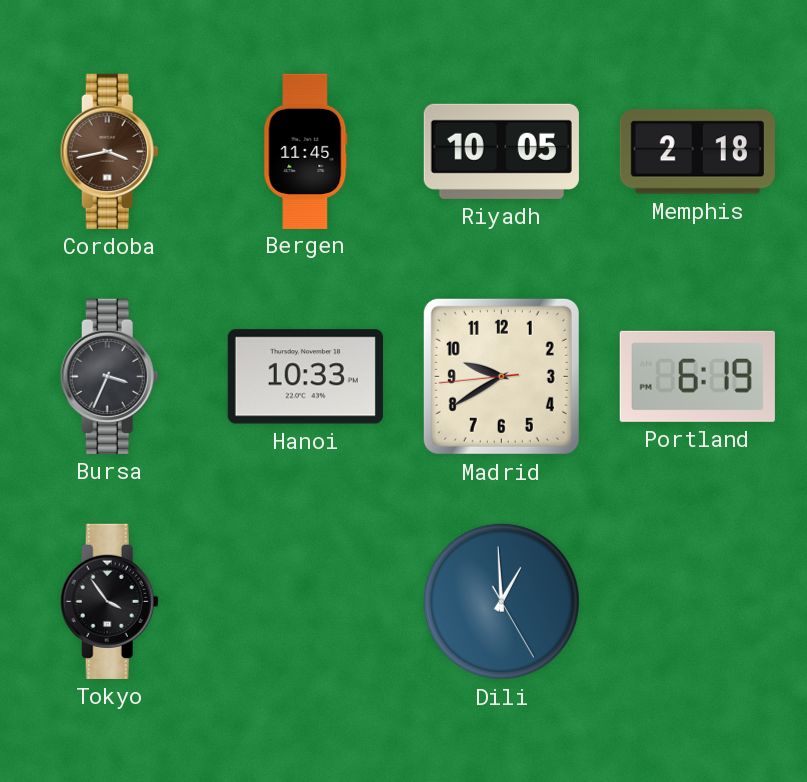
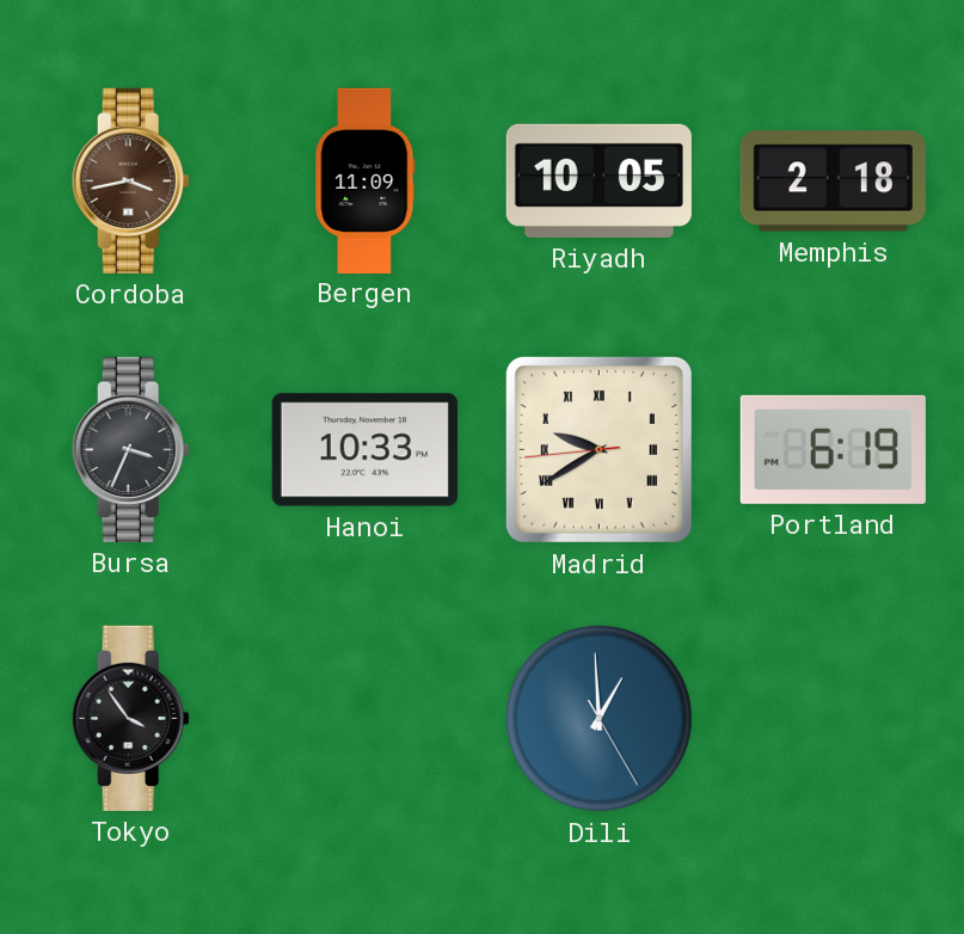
Bergen: 11:45 -> 11:09 (366, 180)
Madrid numerals: Arabic -> Roman (598, 449)
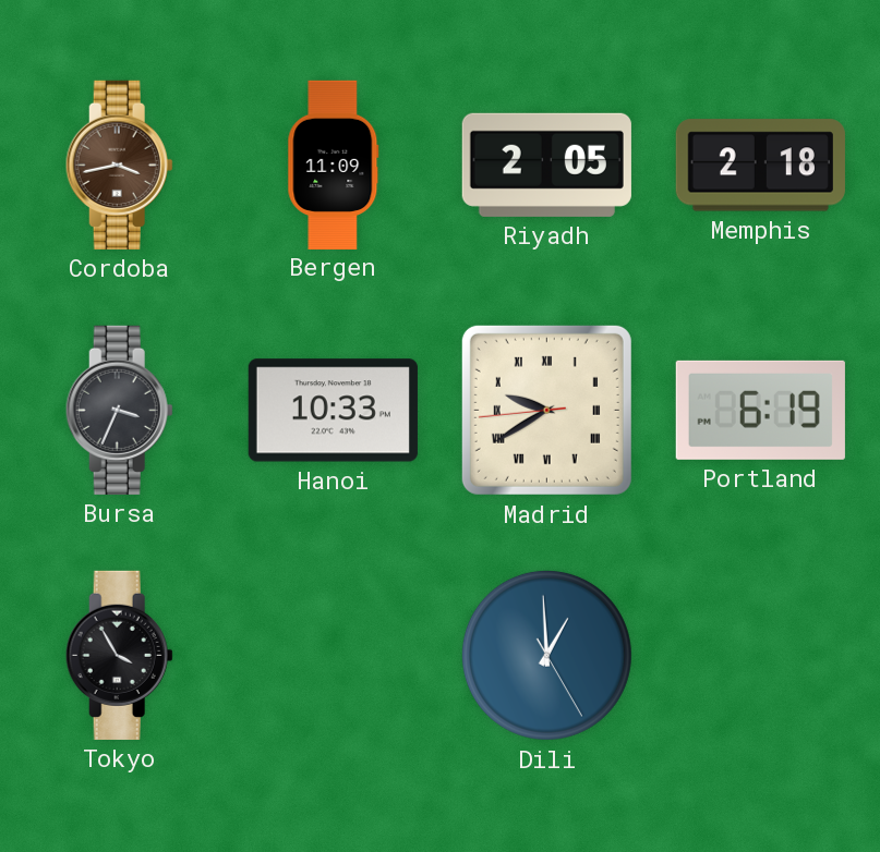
Riyadh: 10:05 -> 2:05 (546, 165)
Tokyo: 3:54 -> 3:55 (119, 655)
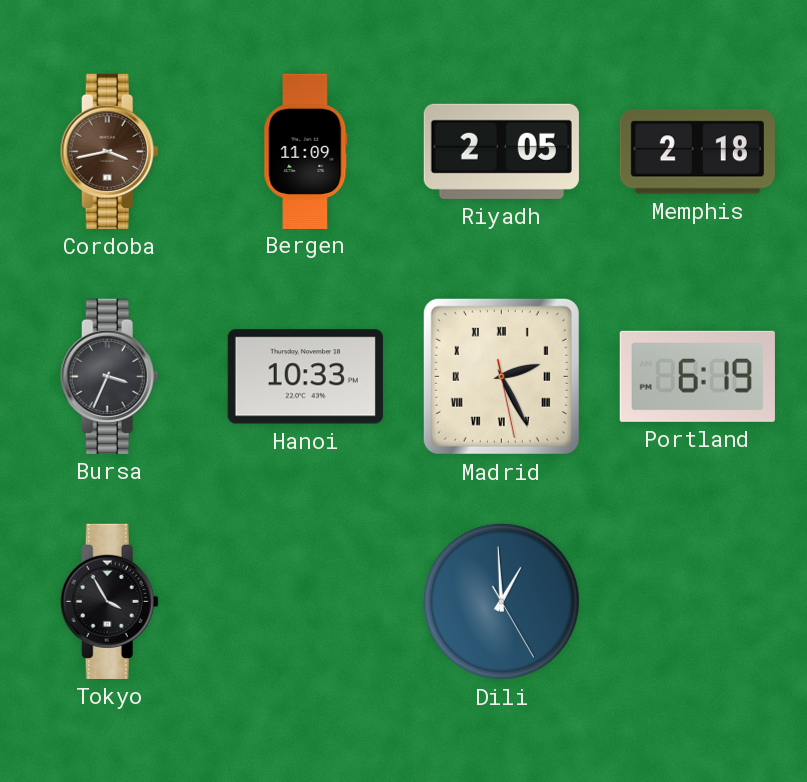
Madrid: 9:39 -> 2:25 (501, 376)
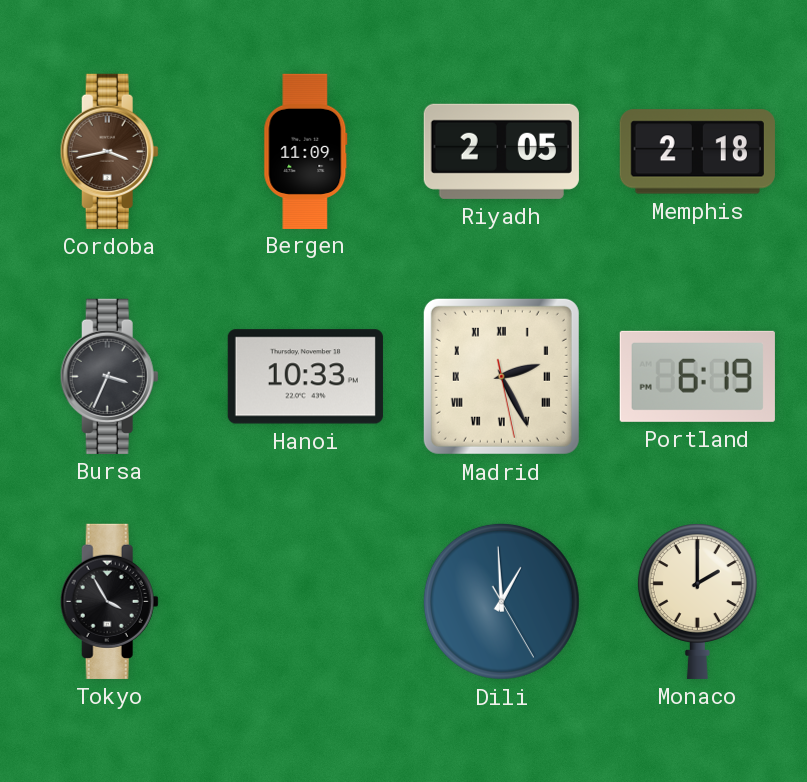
Monaco: none -> 2:00 (697, 601)
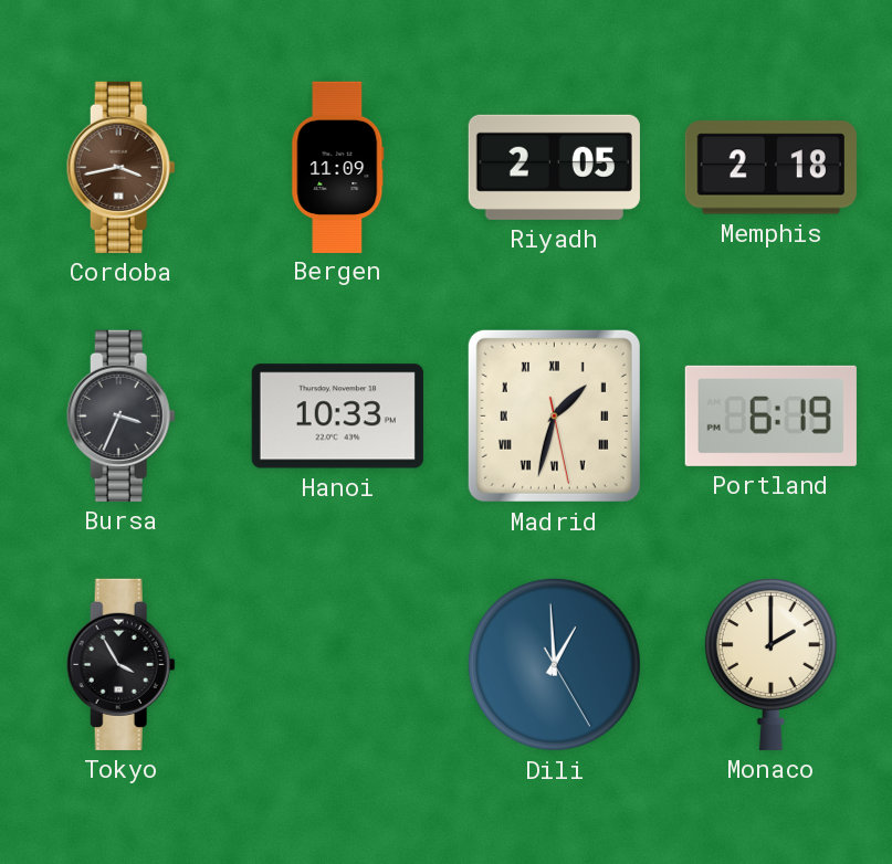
Madrid: 2:25 -> 1:32 (554, 415)
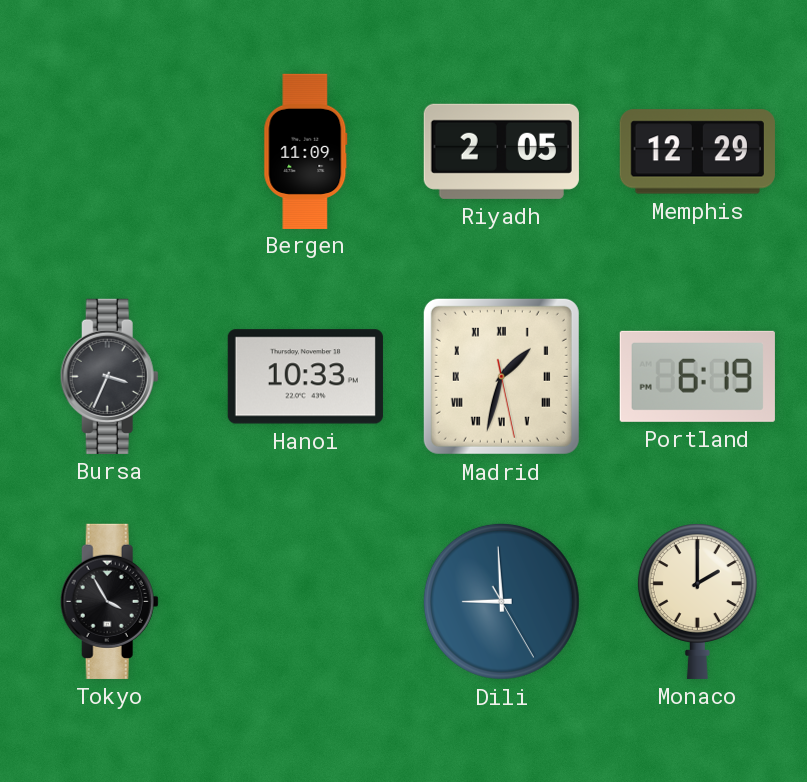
Cordoba: 3:43 -> none (120, 167)
Memphis: 2:18 -> 12:29 (697, 152)
Dili: 12:59 -> 8:59 (501, 601)
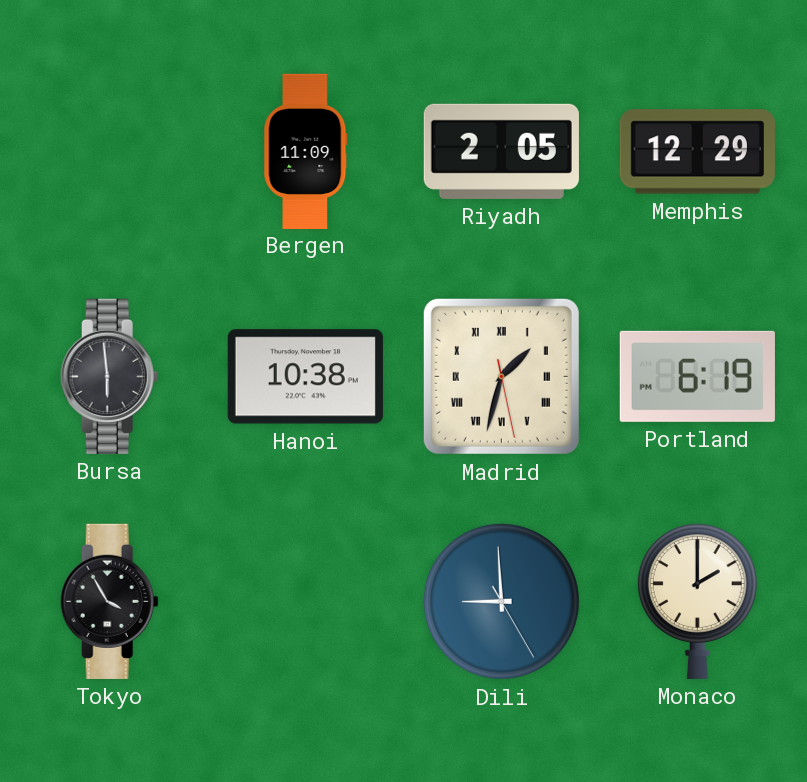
Bursa: 3:34 -> 5:59 (109, 376)
Hanoi: 10:33 -> 10:38 (305, 377)
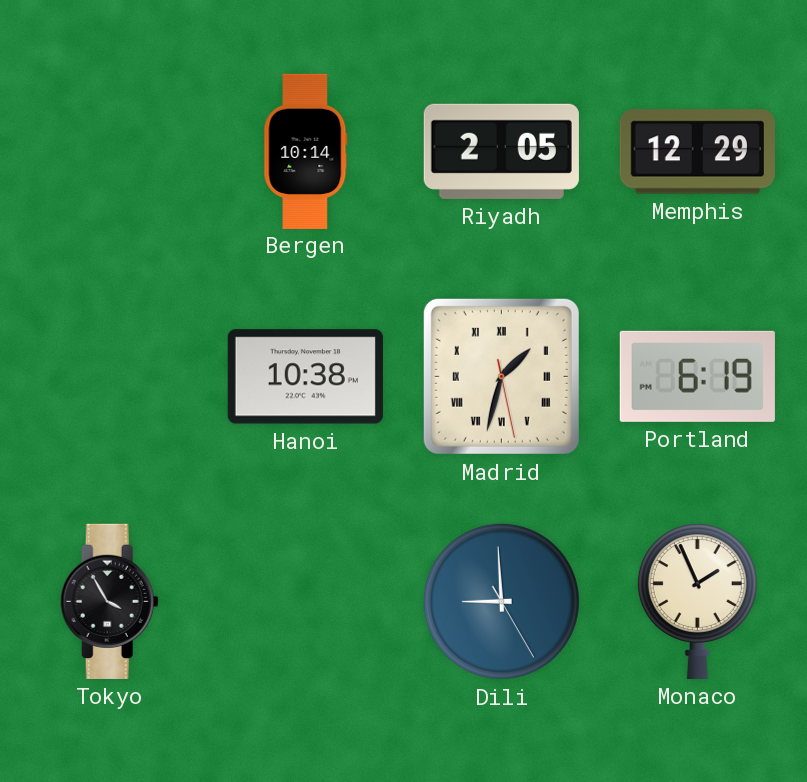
Bergen: 11:09 -> 10:14 (306, 151)
Bursa: 5:59 -> none (109, 376)
Monaco: 2:00 -> 1:56 (697, 601)
